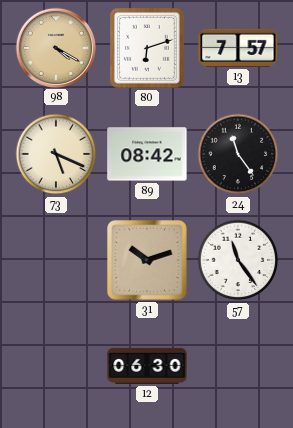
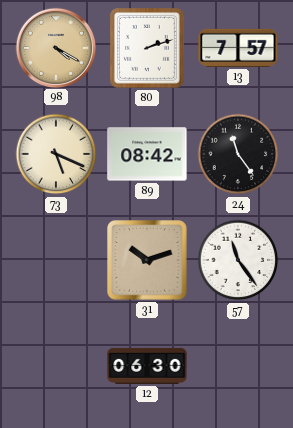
80: 6:12 -> 2:12 (148, 49)
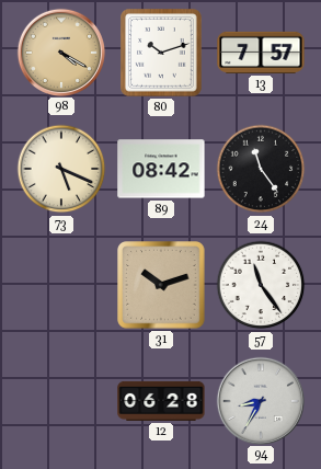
80: 2:12 -> 10:12 (162, 54)
12: 06:30 -> 06:28 (161, 401)
94: none -> 8:35 (260, 400)
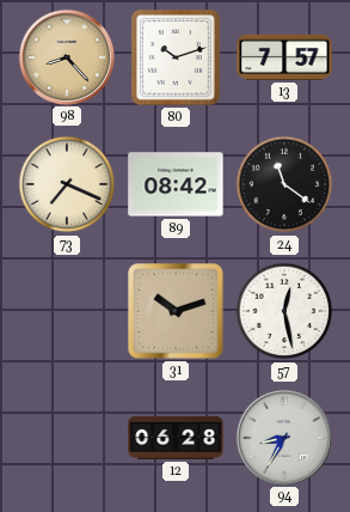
98: 4:20 -> 8:23 (66, 56)
73: 5:19 -> 7:19 (67, 184)
24: 11:24 -> 11:21 (284, 184)
57: 11:24 -> 12:28 (284, 311)
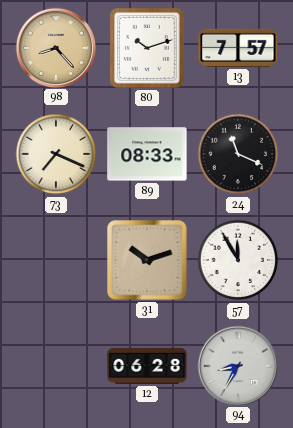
89: 08:42 -> 08:33 (147, 154)
24: 11:21 -> 11:19 (238, 154)
57: 12:28 -> 11:55 (238, 260)
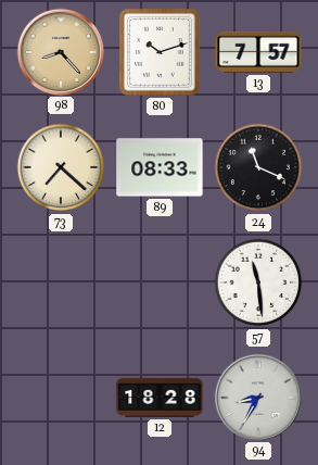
73: 7:19 -> 7:22 (61, 167)
31: 10:12 -> none (147, 260)
57: 11:55 -> 11:29 (258, 282)
12: 06:28 -> 18:28 (160, 398)
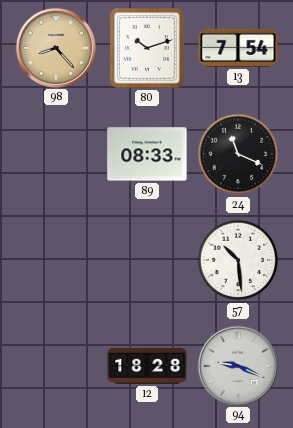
13: 7:57 -> 7:54 (238, 48)
73: 7:22 -> none (61, 167)
57: 11:29 -> 10:29 (238, 260)
94: 8:35 -> 9:19 (237, 365)
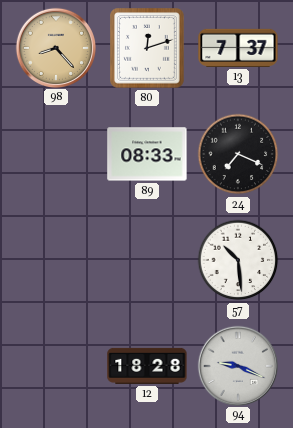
80: 10:12 -> 12:12 (148, 49)
13: 7:54 -> 7:37 (238, 48)
24: 11:19 -> 7:19 (238, 154)
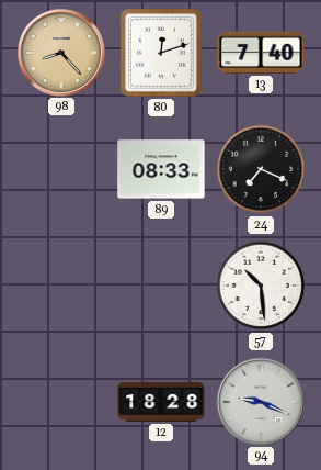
13: 7:37 -> 7:40 (261, 53)
